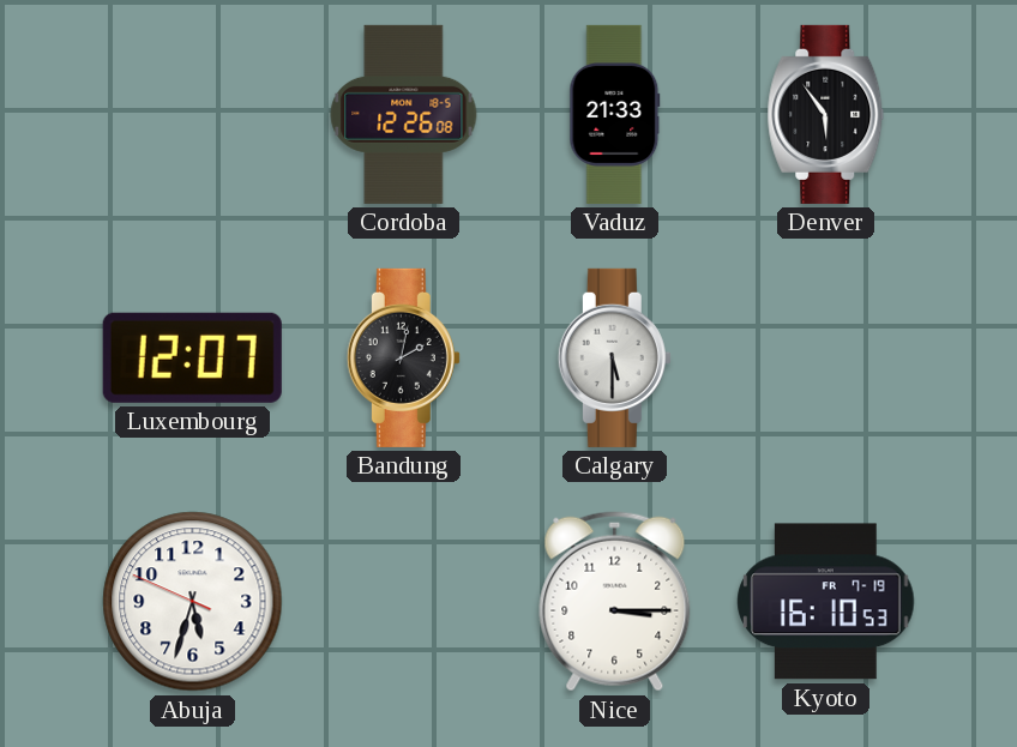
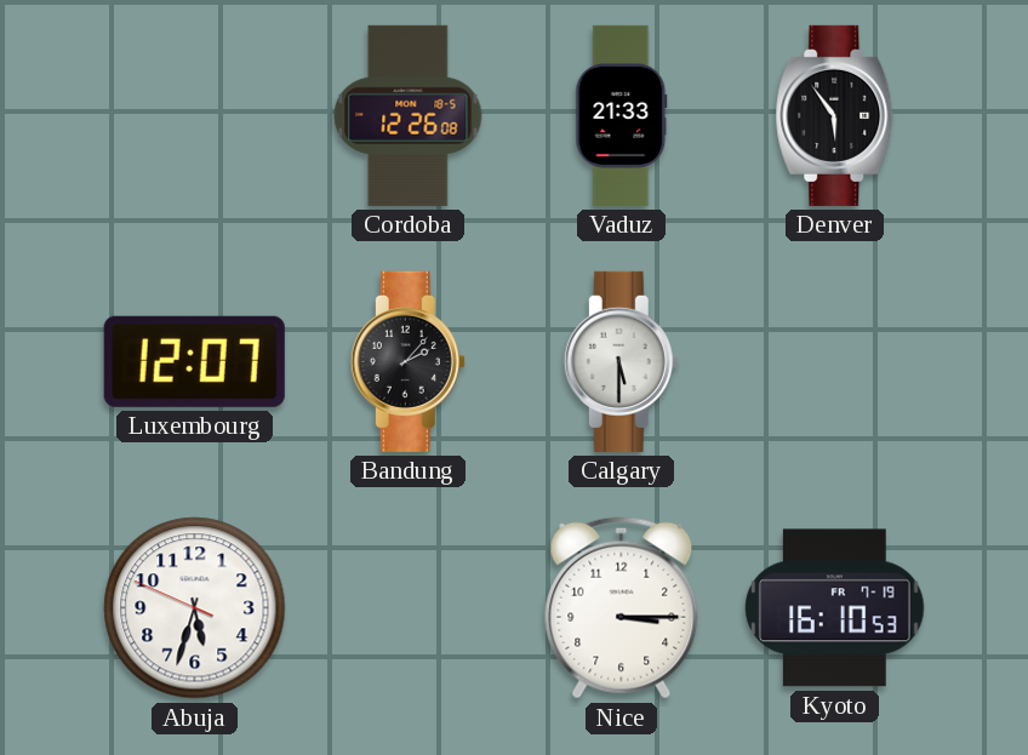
Bandung: 2:02 -> 2:07 (407, 361)
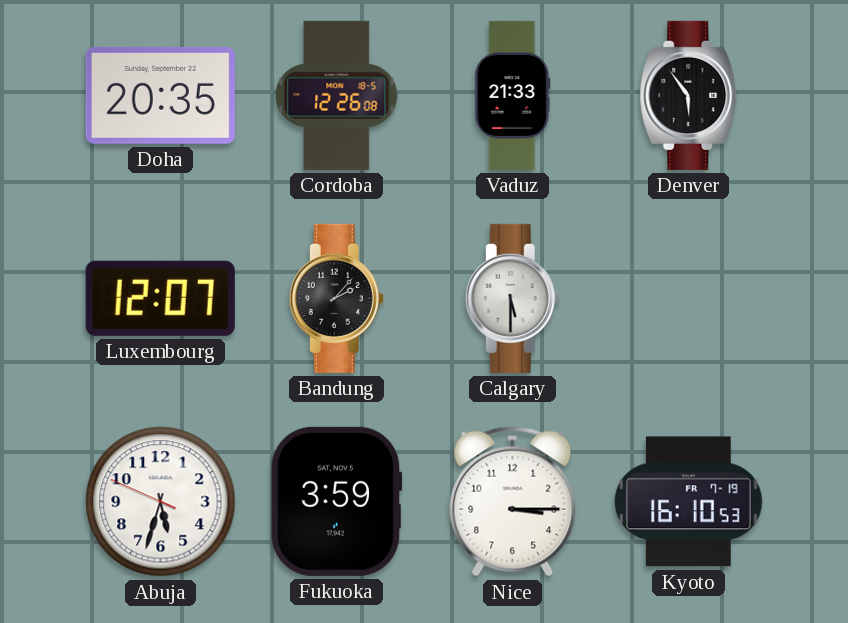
Doha: none -> 20:35 (160, 95)
Fukuoka: none -> 3:59 (336, 501)
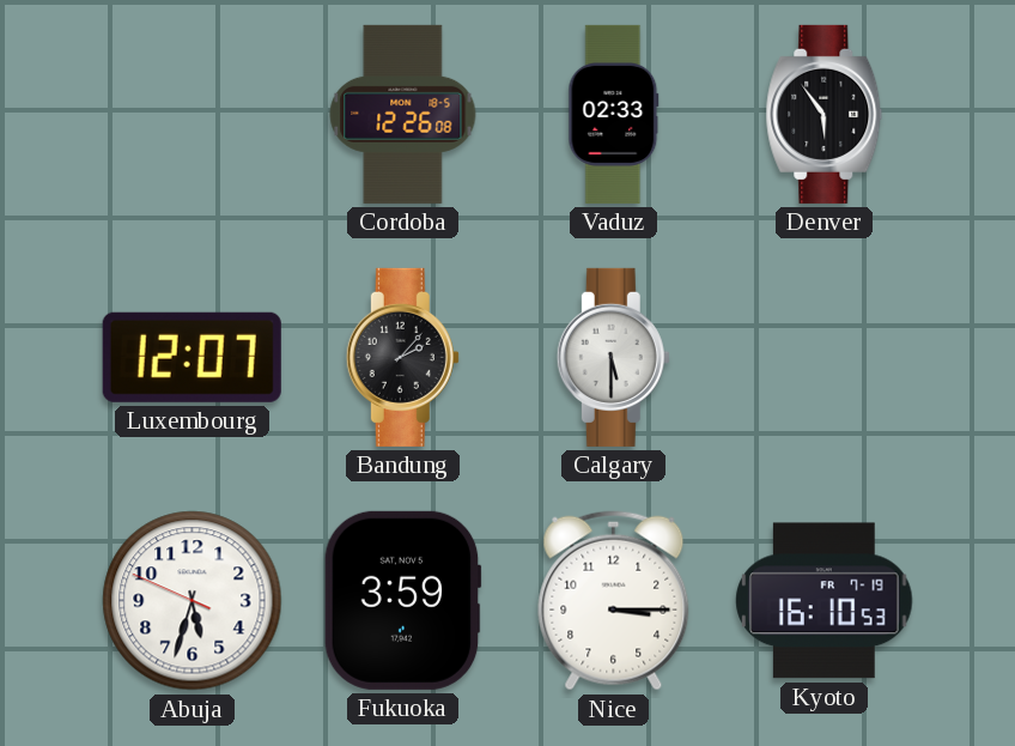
Doha: 20:35 -> none (160, 95)
Vaduz: 21:33 -> 02:33 (614, 114)
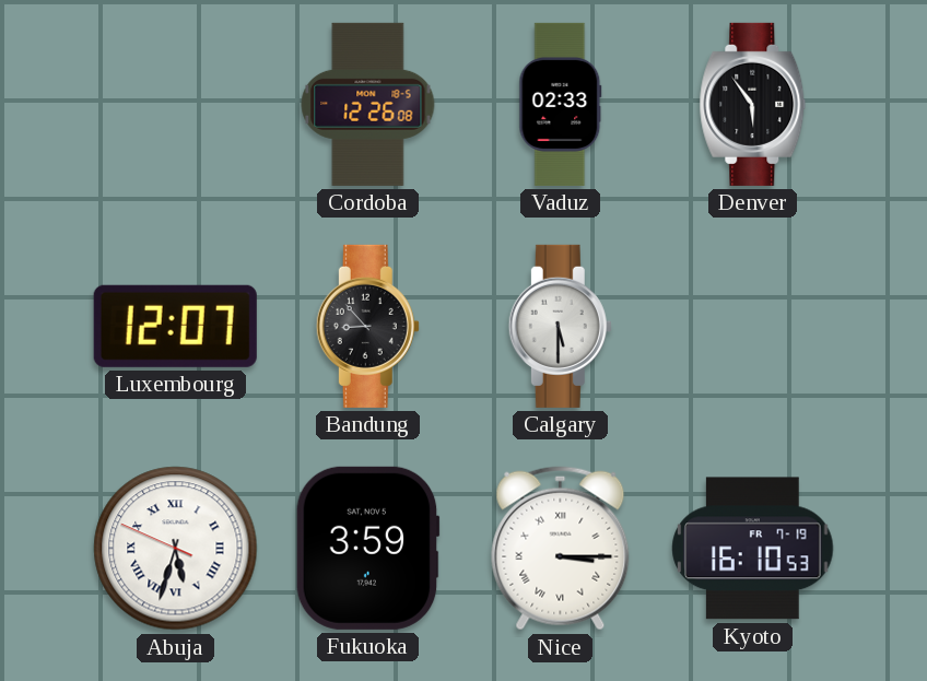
Bandung: 2:07 -> 8:53 (367, 326)
Abuja numerals: Arabic -> Roman (176, 549)
Nice numerals: Arabic -> Roman (561, 549)
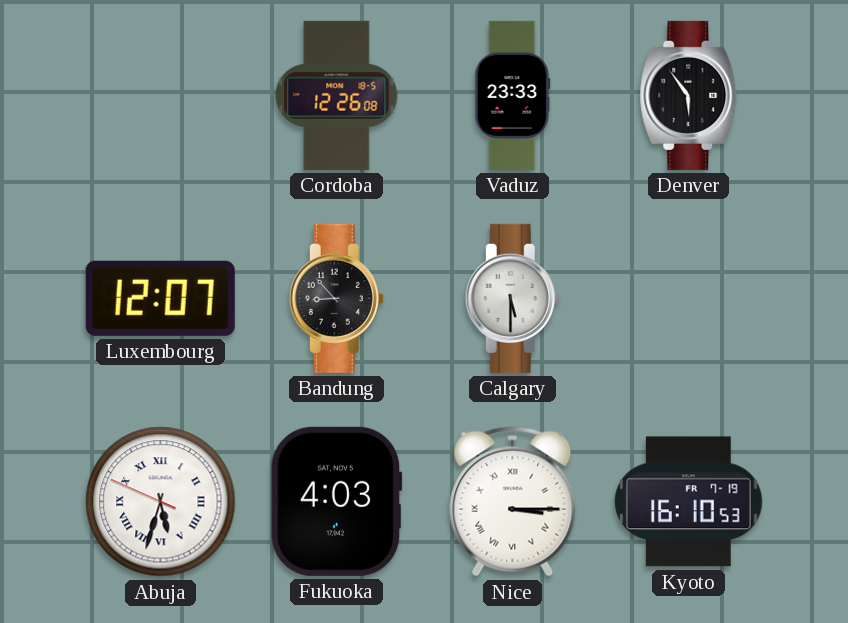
Vaduz: 02:33 -> 23:33 (513, 95)
Fukuoka: 3:59 -> 4:03 (336, 501)
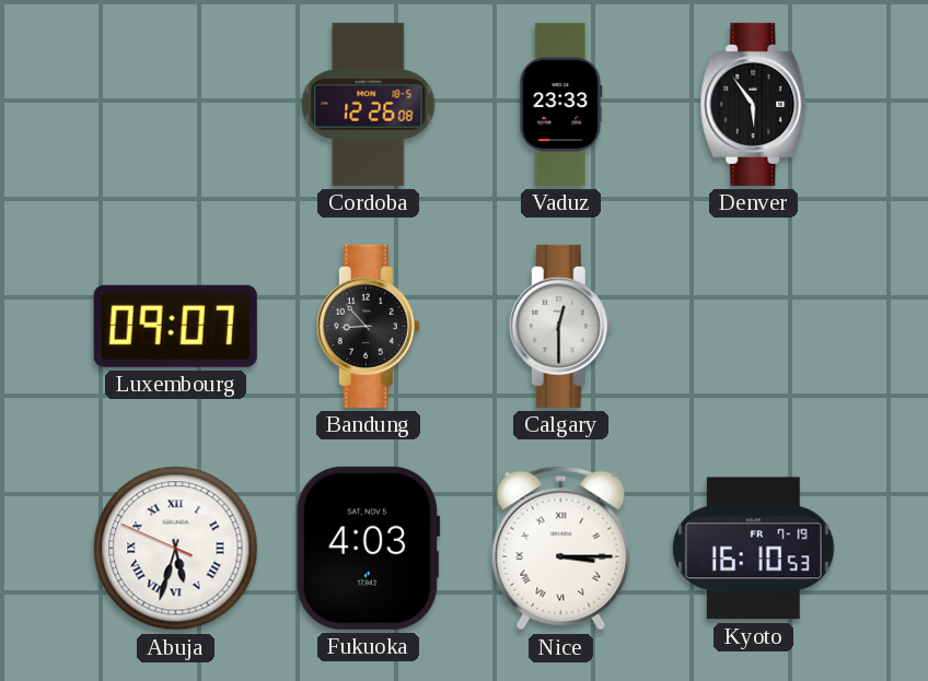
Luxembourg: 12:07 -> 09:07 (175, 326)
Calgary: 5:30 -> 12:30 (560, 326)
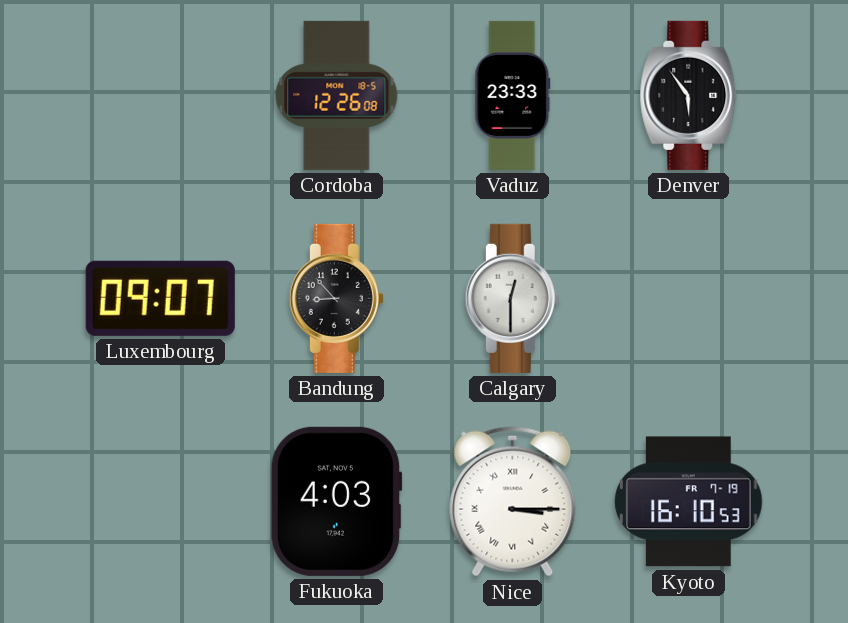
Abuja: 5:32 -> none (176, 549)
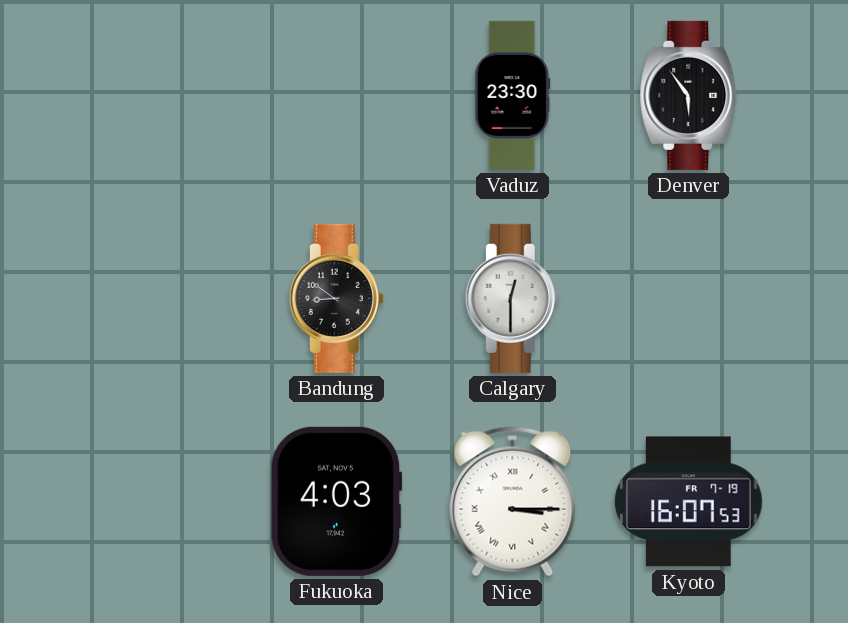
Cordoba: 12:26 -> none (337, 95)
Vaduz: 23:33 -> 23:30 (513, 95)
Luxembourg: 09:07 -> none (160, 298)
Bandung: 8:53 -> 8:51 (336, 298)
Kyoto: 16:10 -> 16:07 (689, 502)
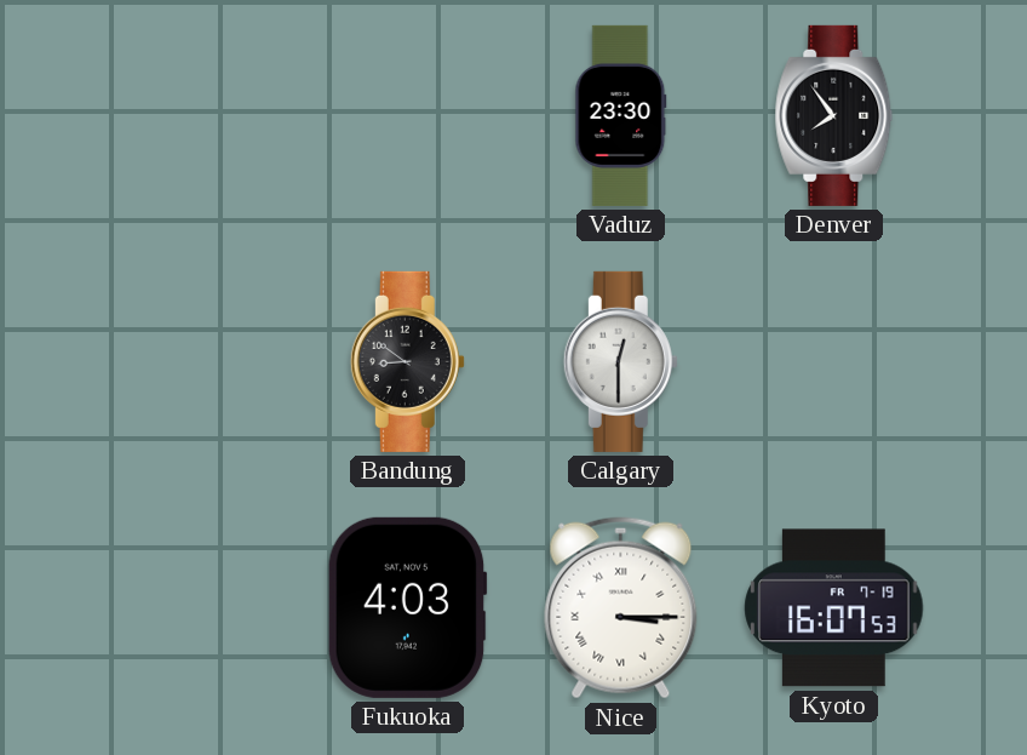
Denver: 5:54 -> 7:54 (834, 115)
